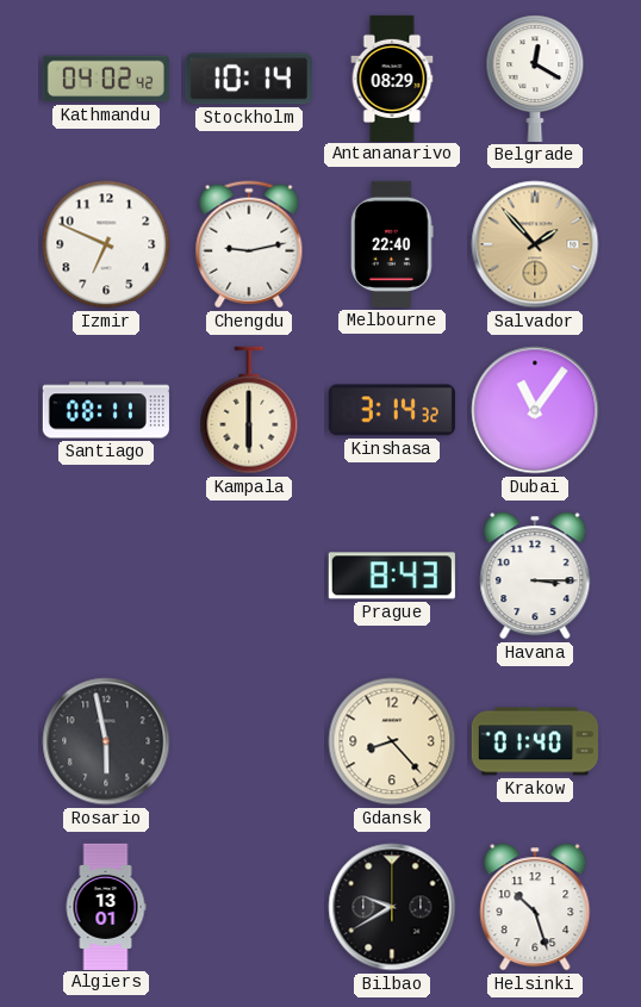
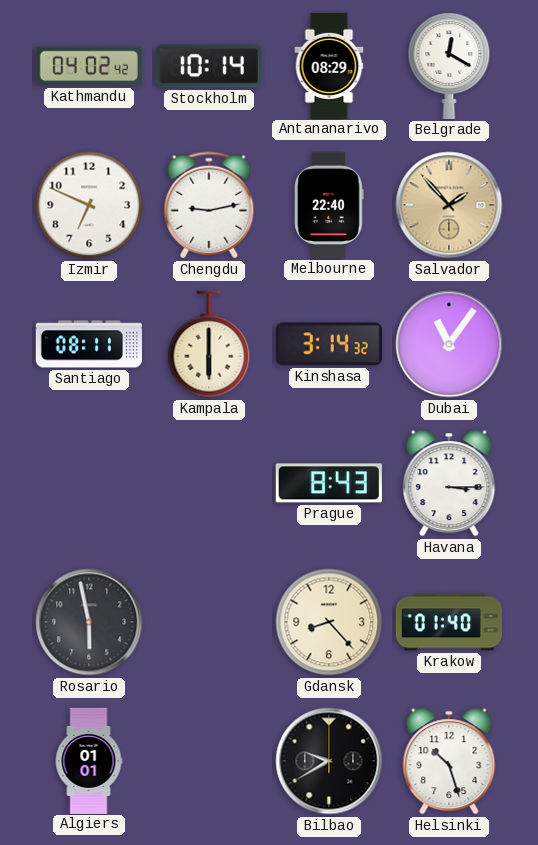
Algiers: 13:01 -> 01:01 (89, 760)
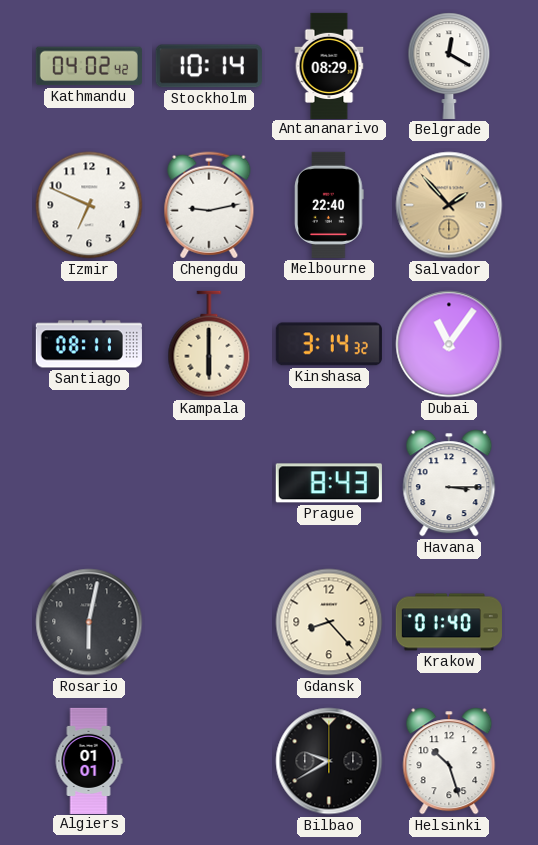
Rosario: 5:58 -> 6:02 (89, 622)
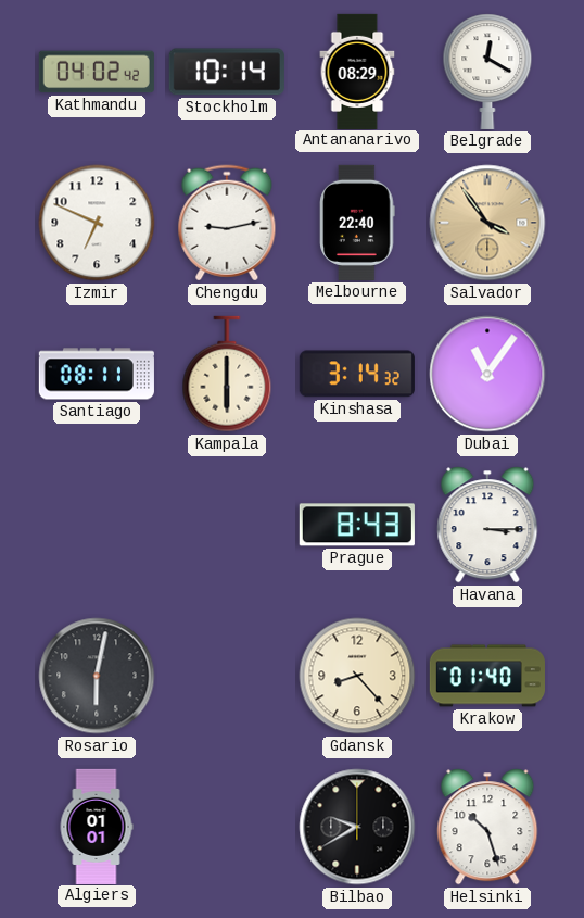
Salvador: 1:53 -> 3:54 (487, 223)
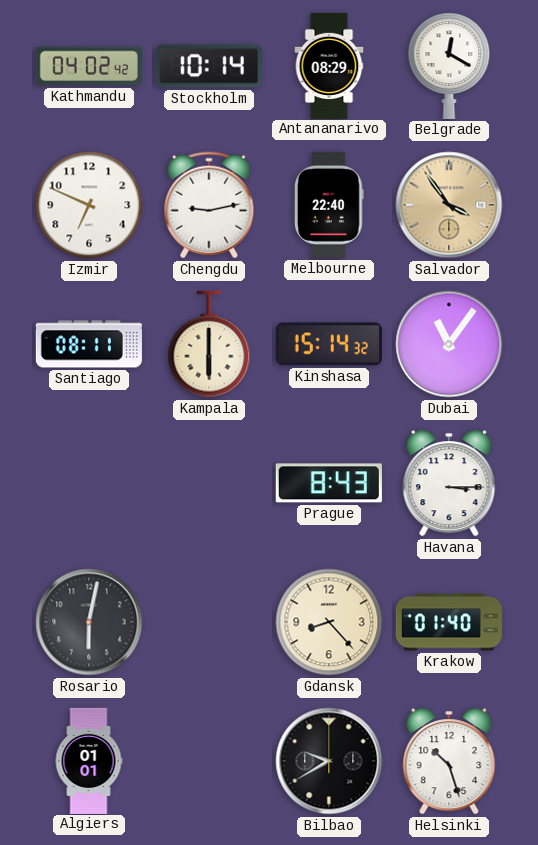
Kinshasa: 3:14 -> 15:14 (329, 344)
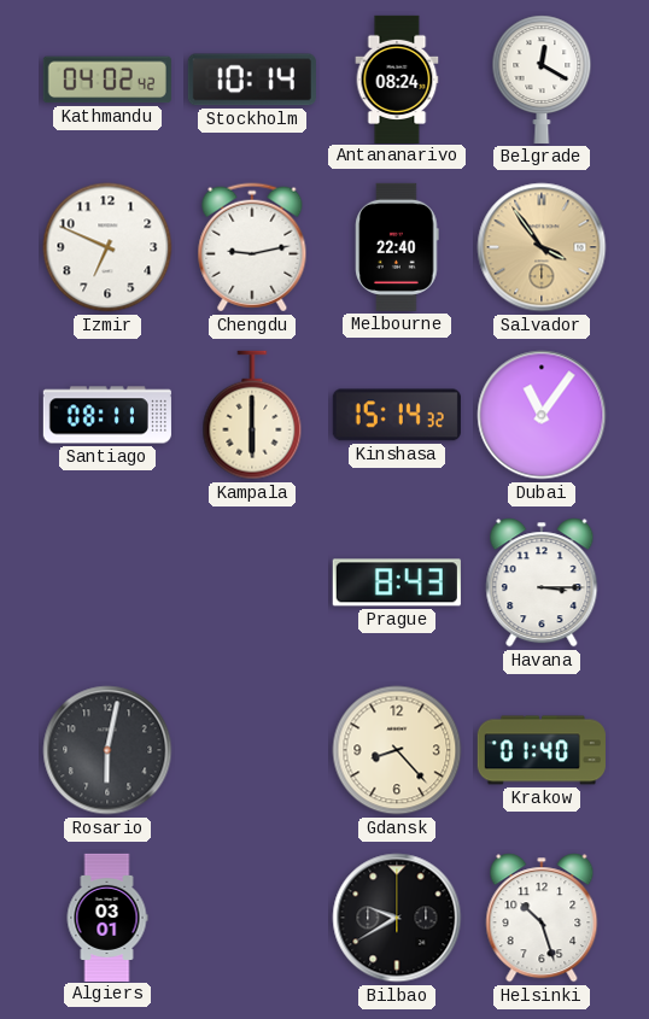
Antananarivo: 08:29 -> 08:24 (397, 78)
Algiers: 01:01 -> 03:01 (107, 916)
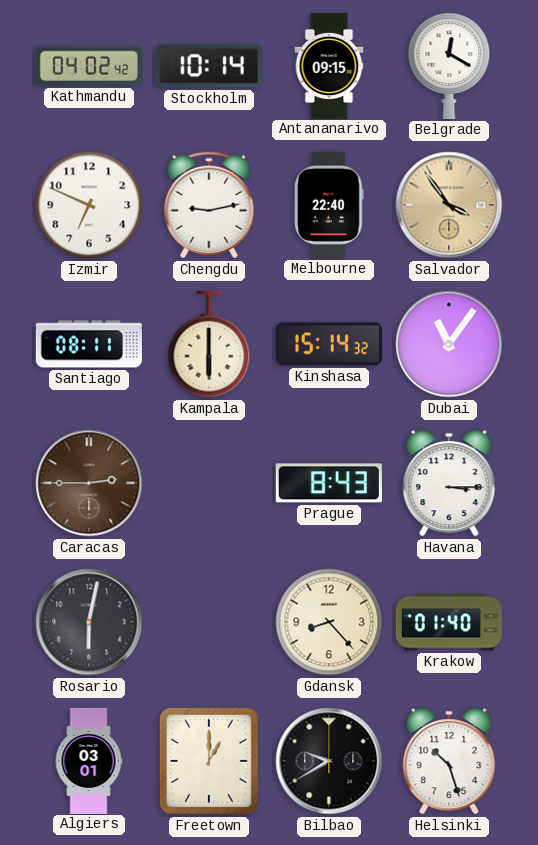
Antananarivo: 08:24 -> 09:15 (329, 65)
Caracas: none -> 2:45 (89, 483)
Freetown: none -> 1:00 (209, 761)
